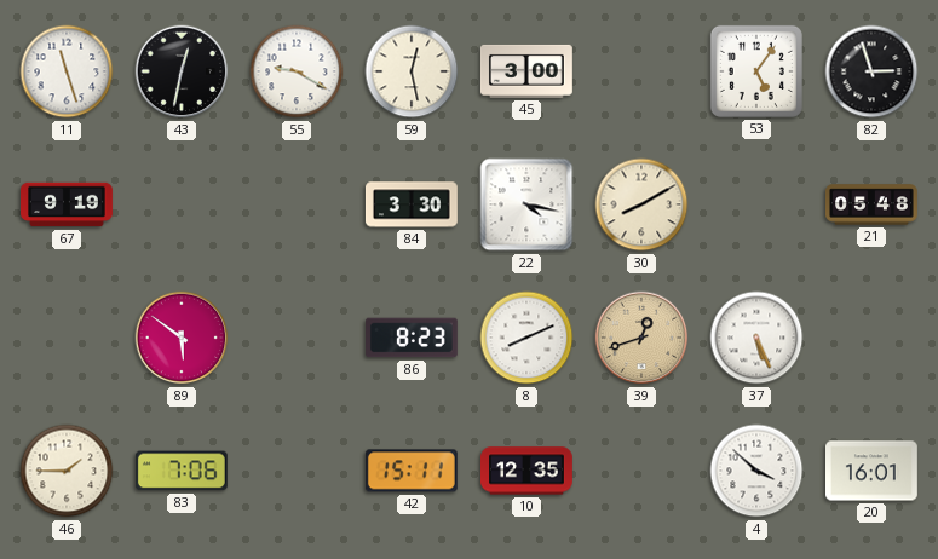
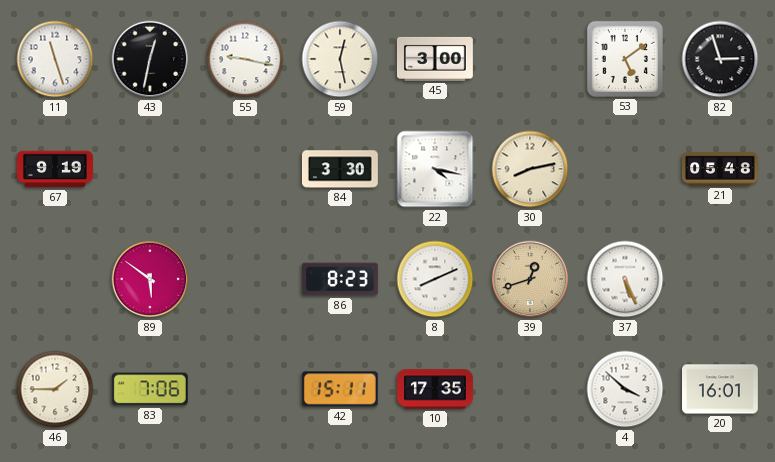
55: 9:20 -> 9:17 (245, 59)
53: 5:06 -> 5:09 (625, 59)
30: 8:10 -> 8:13 (530, 169)
10: 12:35 -> 17:35 (436, 389)
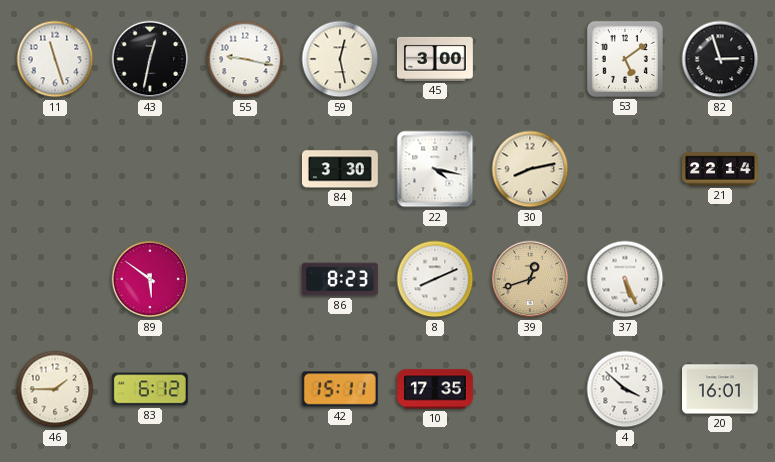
67: 9:19 -> none (56, 169)
21: 05:48 -> 22:14 (721, 169)
83: 7:06 -> 6:12 (150, 389)
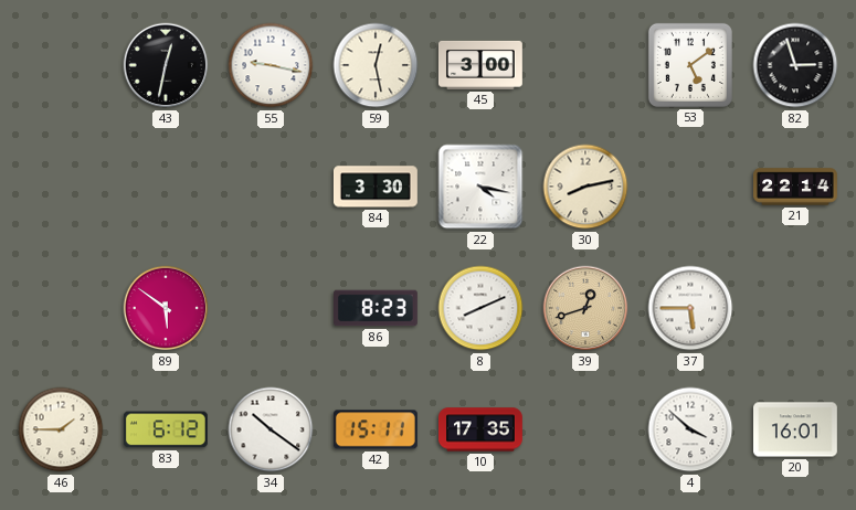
11: 11:27 -> none (55, 59)
37: 5:26 -> 5:45 (690, 308)
34: none -> 10:21 (271, 429)
